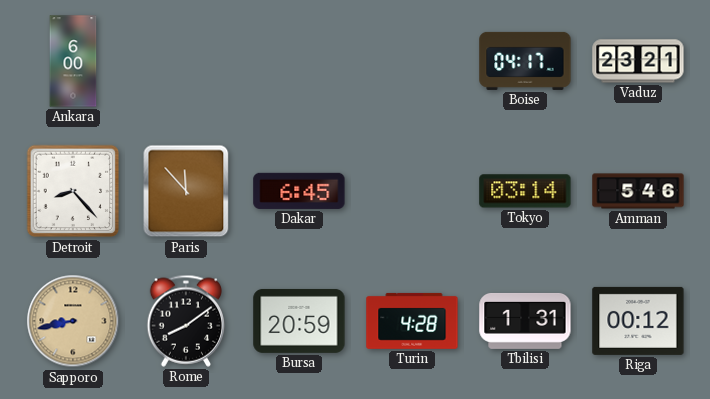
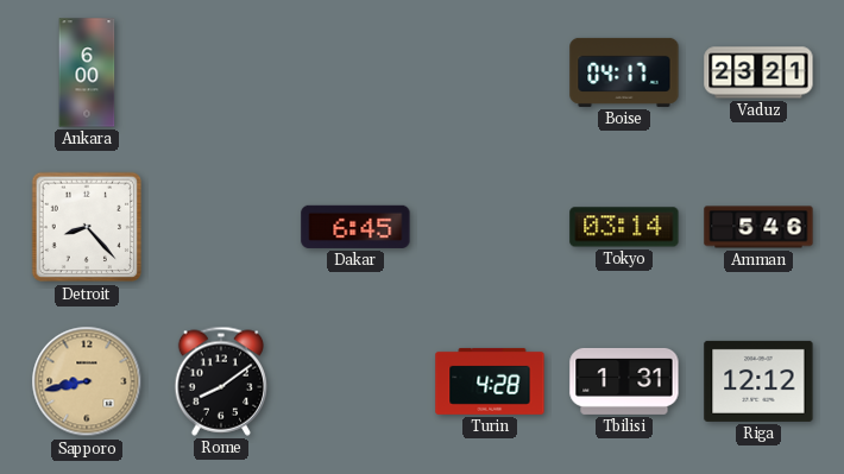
Paris: 11:53 -> none (186, 191)
Bursa: 20:59 -> none (299, 321)
Riga: 00:12 -> 12:12 (758, 381)
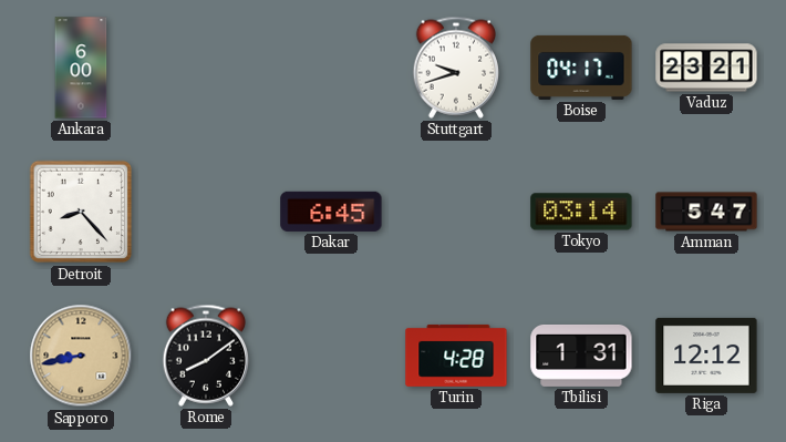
Stuttgart: none -> 9:42 (456, 68)
Amman: 5:46 -> 5:47 (706, 212)
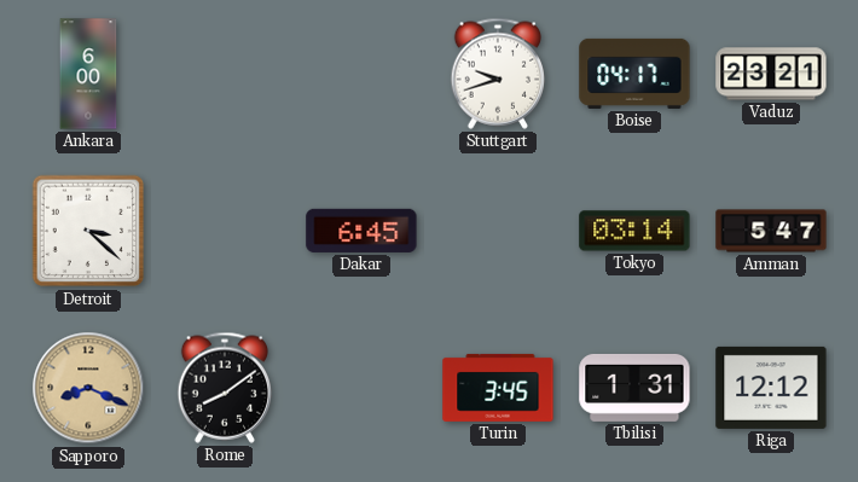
Detroit: 8:23 -> 3:22 (88, 231)
Sapporo: 8:43 -> 8:19 (88, 388)
Turin: 4:28 -> 3:45 (498, 388)
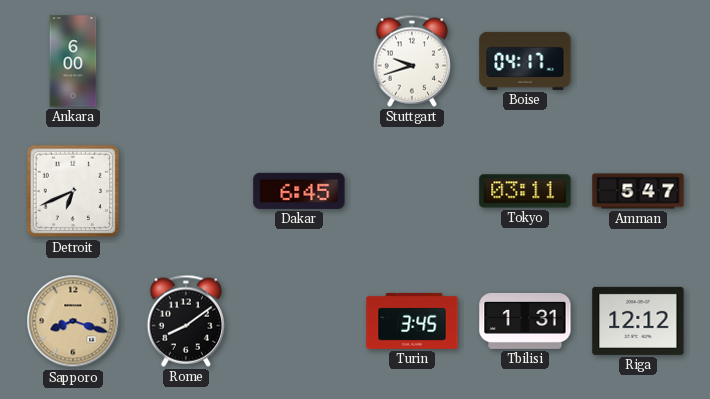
Vaduz: 23:21 -> none (771, 74)
Detroit: 3:22 -> 6:41 (73, 191)
Tokyo: 03:14 -> 03:11 (525, 191)
Sapporo: 8:19 -> 8:18 (73, 321)
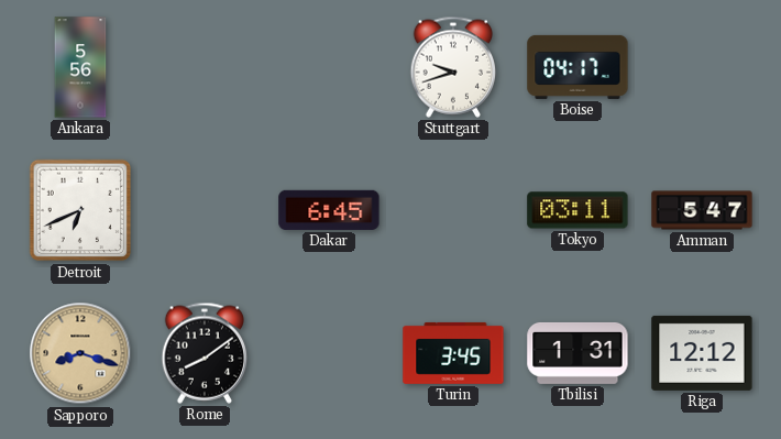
Ankara: 6:00 -> 5:56 (80, 67)
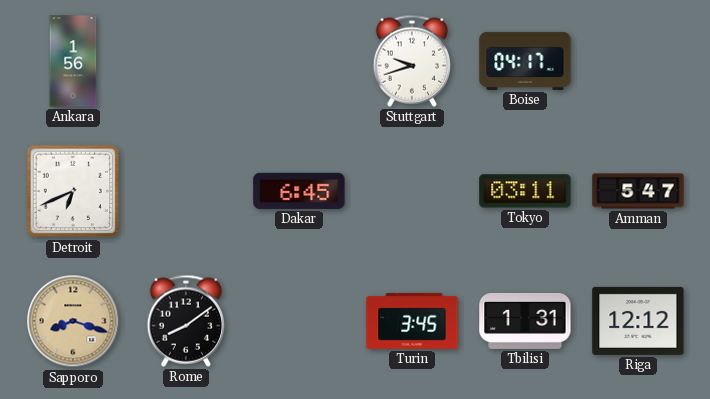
Ankara: 5:56 -> 1:56 (73, 61)
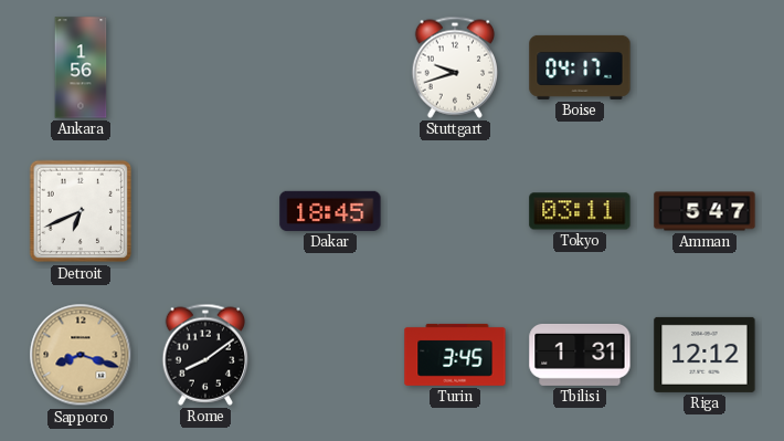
Dakar: 6:45 -> 18:45 (330, 211)
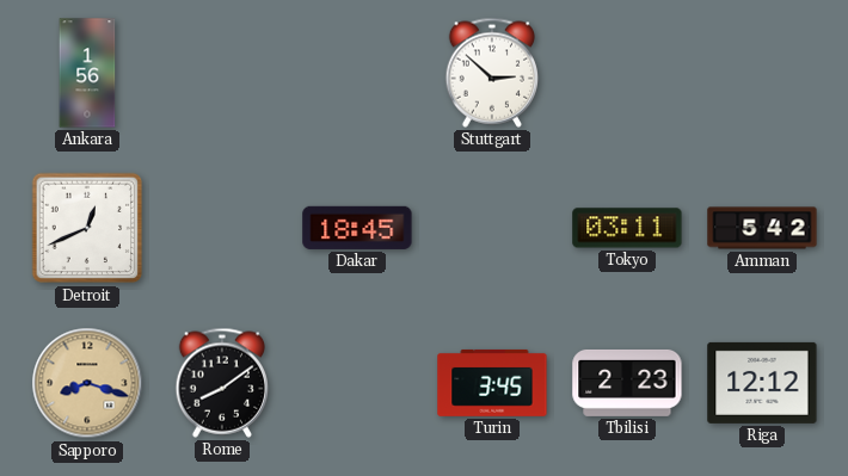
Stuttgart: 9:42 -> 2:52 (492, 73)
Boise: 04:17 -> none (580, 67)
Detroit: 6:41 -> 12:41 (87, 228)
Amman: 5:47 -> 5:42 (762, 228)
Tbilisi: 1:31 -> 2:23 (627, 383)
